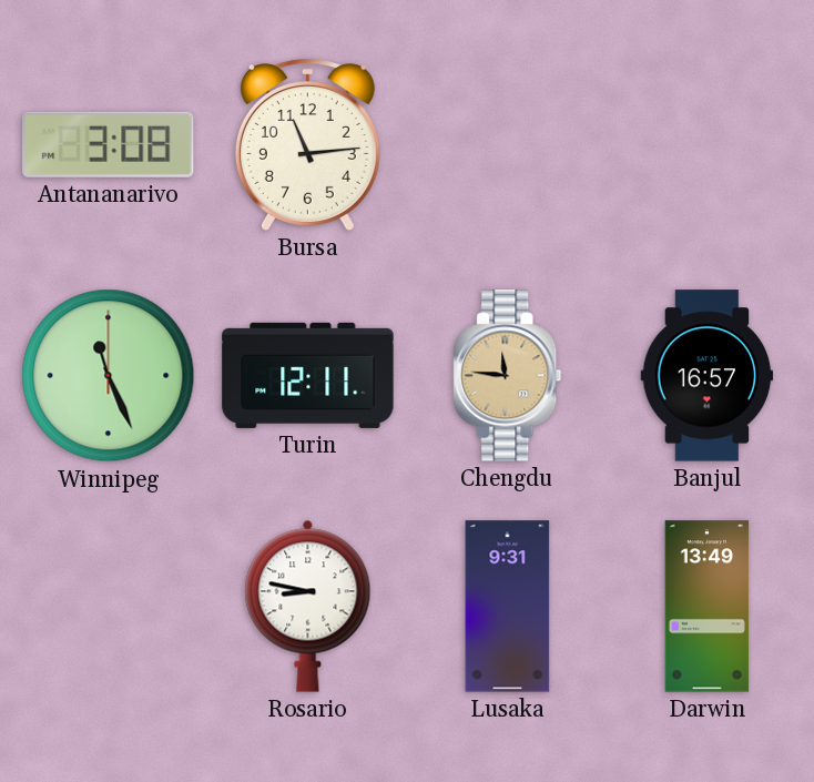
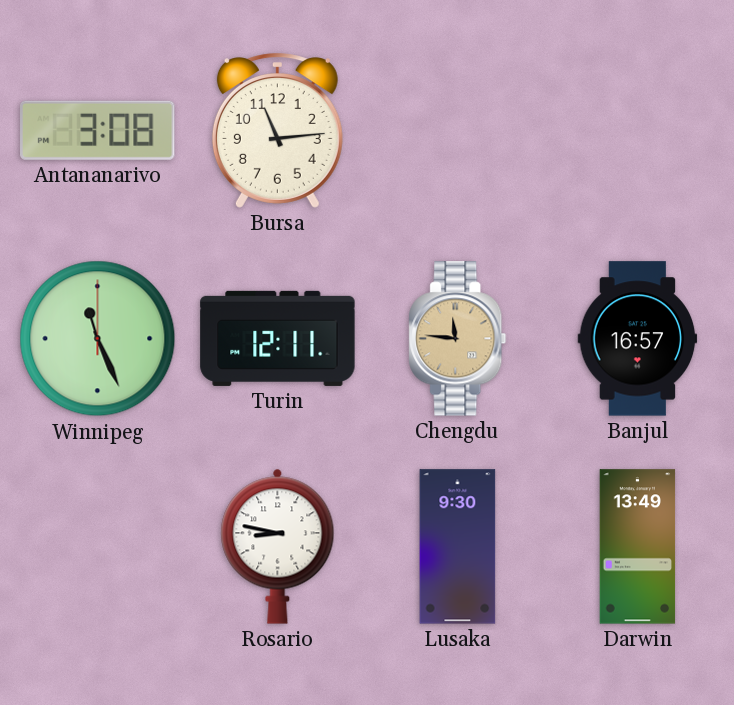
Lusaka: 9:31 -> 9:30 (458, 547)
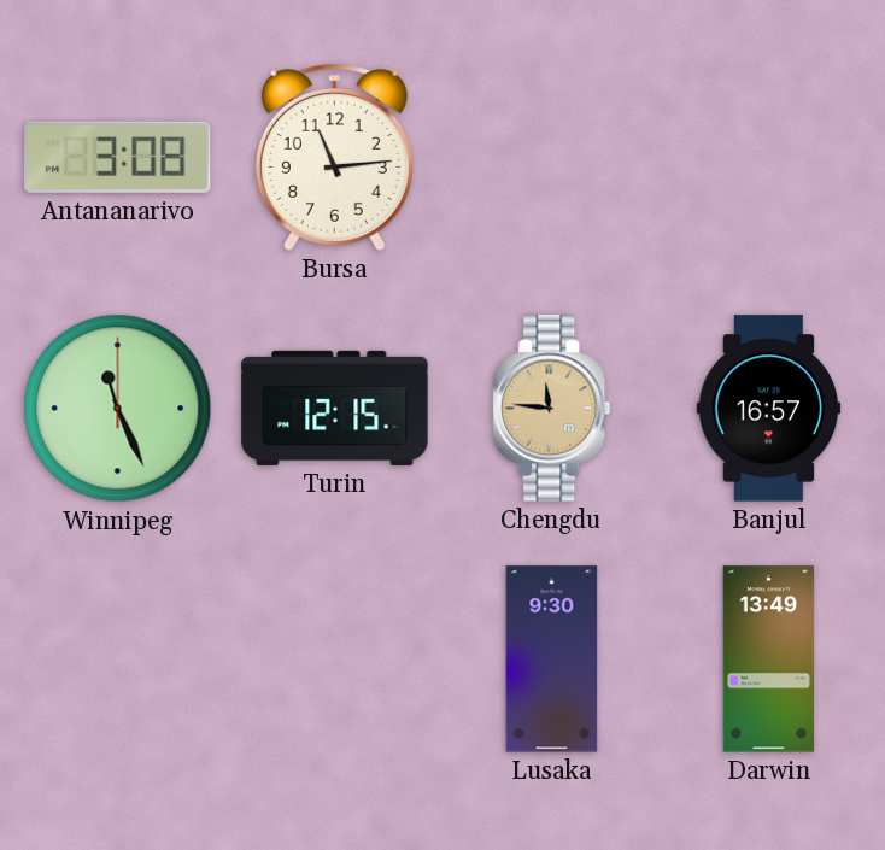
Turin: 12:11 -> 12:15 (335, 408)
Rosario: 8:47 -> none (278, 546)
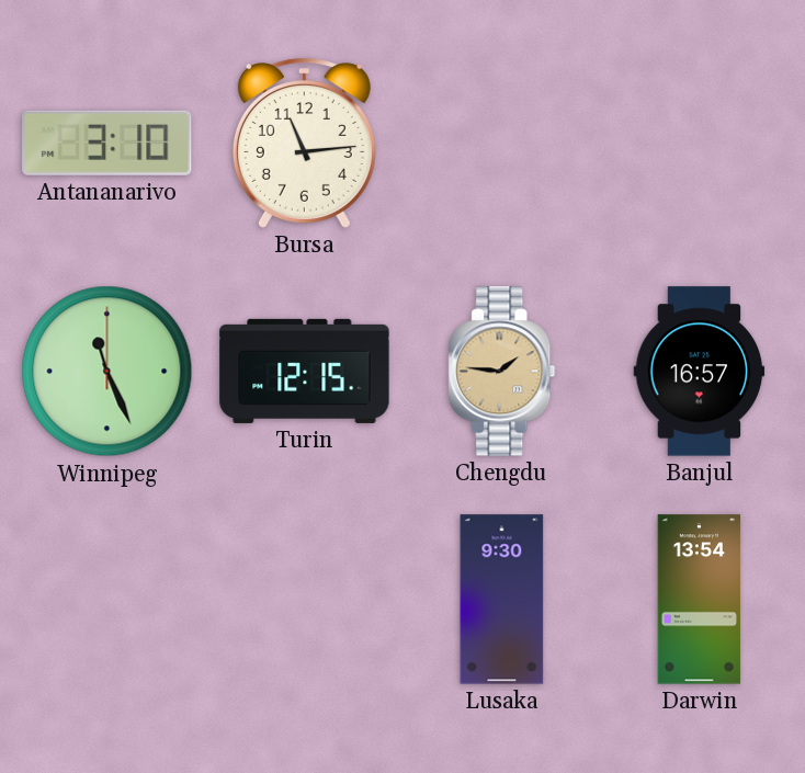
Antananarivo: 3:08 -> 3:10 (107, 143)
Chengdu: 11:46 -> 1:46 (502, 372)
Darwin: 13:49 -> 13:54 (700, 600)
